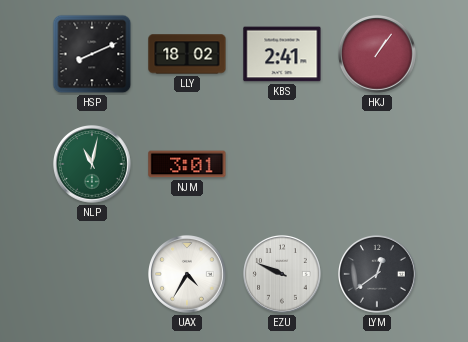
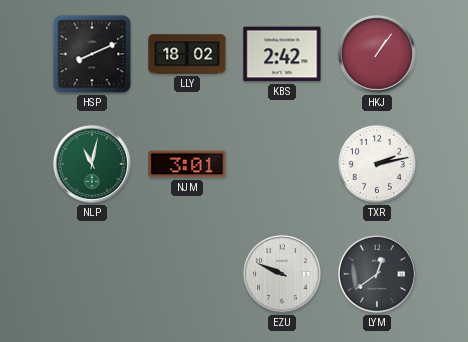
KBS: 2:41 -> 2:42 (282, 54)
TXR: none -> 2:13 (377, 164)
UAX: 4:35 -> none (188, 275)
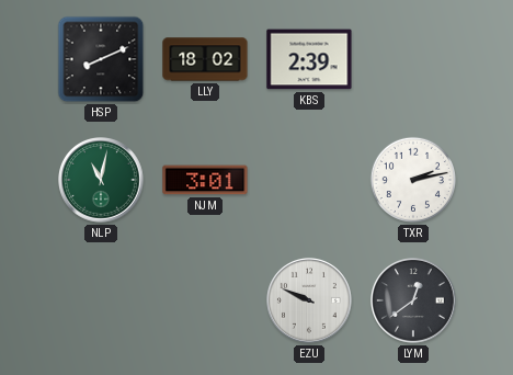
KBS: 2:42 -> 2:39 (309, 59)
HKJ: 1:06 -> none (378, 55)
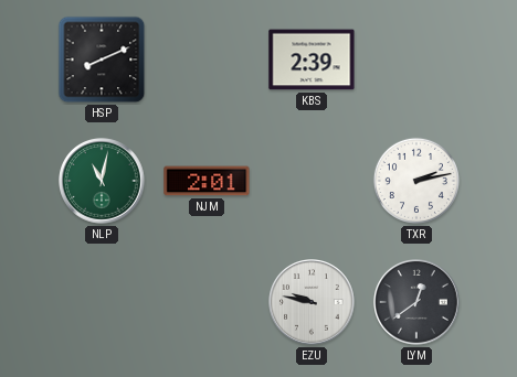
LLY: 18:02 -> none (205, 59)
NJM: 3:01 -> 2:01 (207, 181)
EZU: 9:49 -> 9:47 (313, 303)
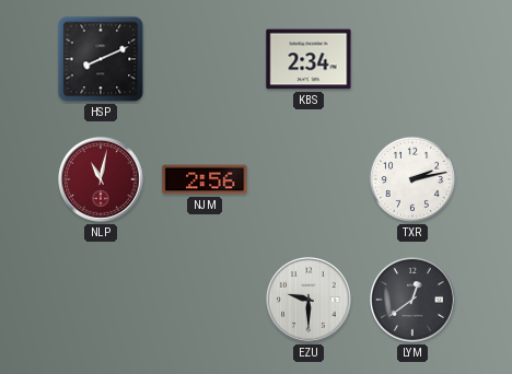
KBS: 2:39 -> 2:34 (309, 59)
NLP dial: green -> burgundy (102, 180)
NJM: 2:01 -> 2:56 (205, 179)
EZU: 9:47 -> 9:30 (310, 301)
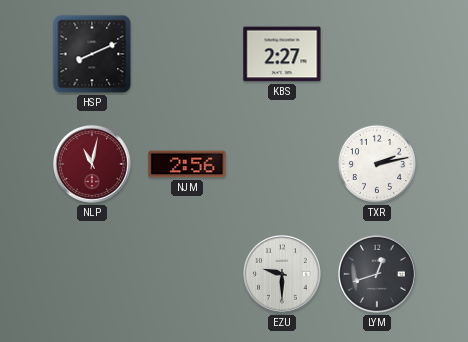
KBS: 2:34 -> 2:27 (282, 54)
LYM: 12:39 -> 12:42 (378, 275)
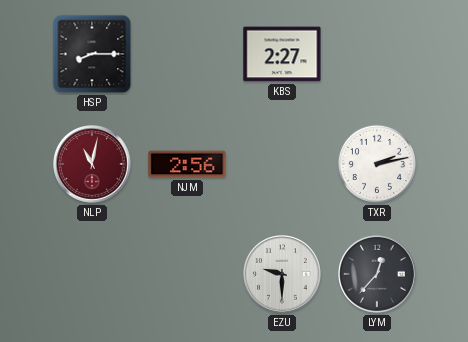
HSP: 8:11 -> 8:15 (92, 54)
LYM: 12:42 -> 12:37 (378, 275)
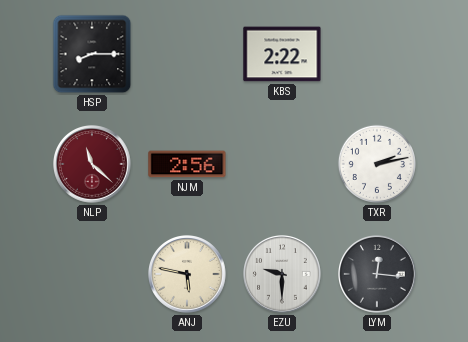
KBS: 2:27 -> 2:22 (282, 54)
NLP: 11:02 -> 11:22 (93, 165)
ANJ: none -> 5:47 (188, 275)
LYM: 12:37 -> 12:16 (378, 275)
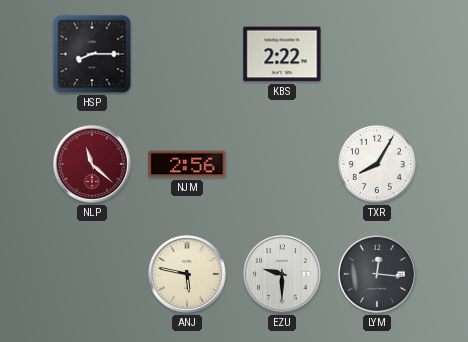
TXR: 2:13 -> 8:05 (377, 164)
